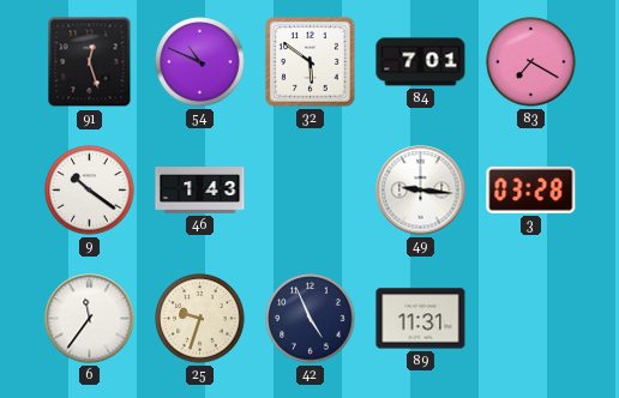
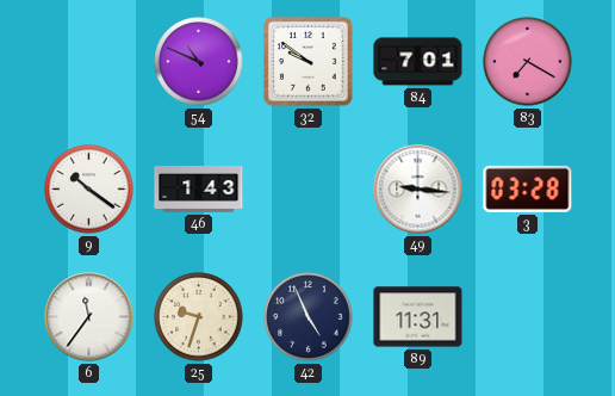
91: 12:27 -> none (90, 62)
32: 5:51 -> 9:51 (309, 62)
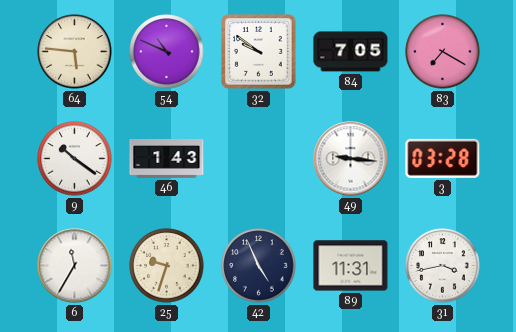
64: none -> 5:46 (75, 52)
84: 7:01 -> 7:05 (351, 52)
6: 11:36 -> 11:35 (75, 266)
31: none -> 3:43 (443, 266)
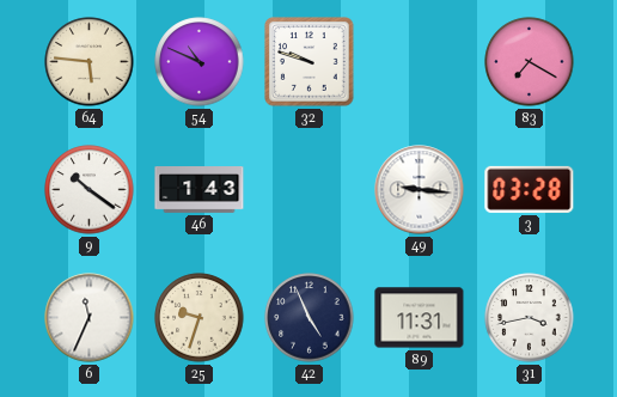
32: 9:51 -> 9:48 (310, 62)
84: 7:05 -> none (351, 52)
6: 11:35 -> 11:34 (90, 318)
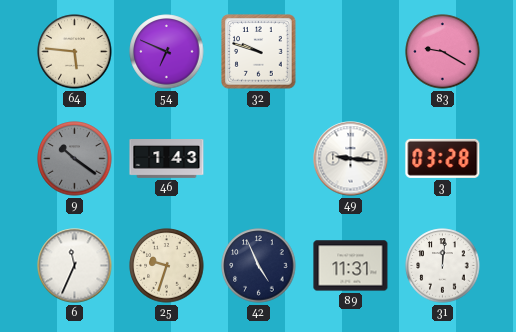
54: 10:49 -> 6:49 (167, 52)
83: 7:20 -> 9:20 (443, 52)
9 dial: white -> grey (75, 159)
31: 3:43 -> 12:01 (443, 266)
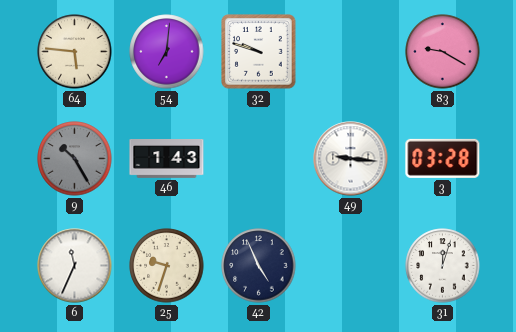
54: 6:49 -> 7:01 (167, 52)
9: 10:21 -> 10:25 (75, 159)
89: 11:31 -> none (351, 266)
31: 12:01 -> 12:03 (443, 266)
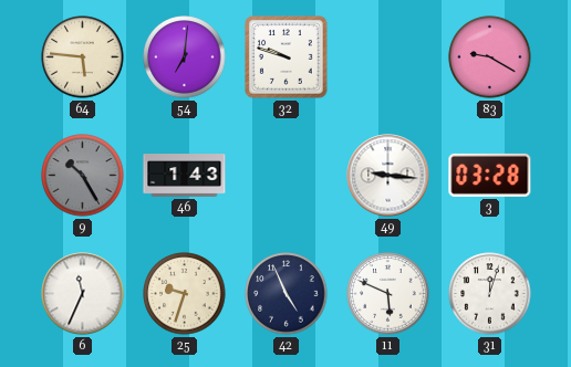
11: none -> 5:49 (388, 294)
